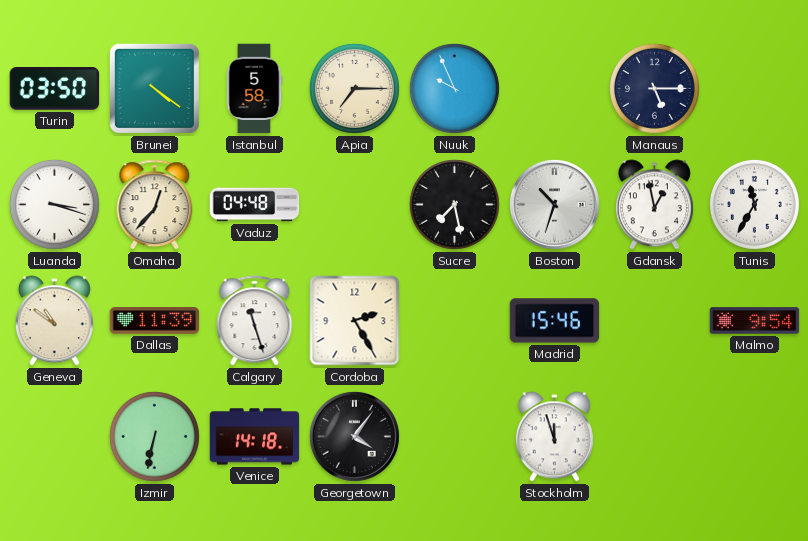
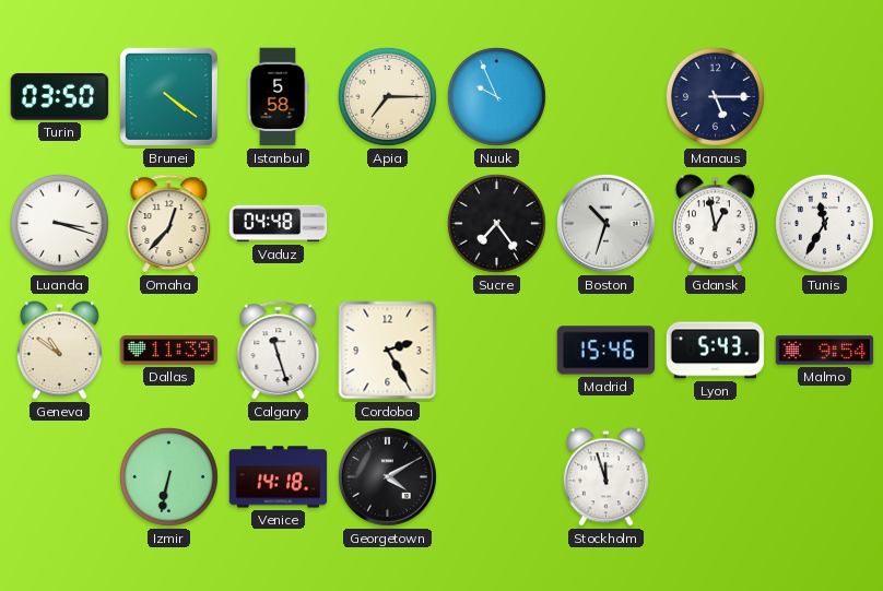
Sucre: 7:28 -> 7:24 (496, 223)
Lyon: none -> 5:43 (716, 351)
Georgetown: 4:06 -> 4:10 (387, 476)
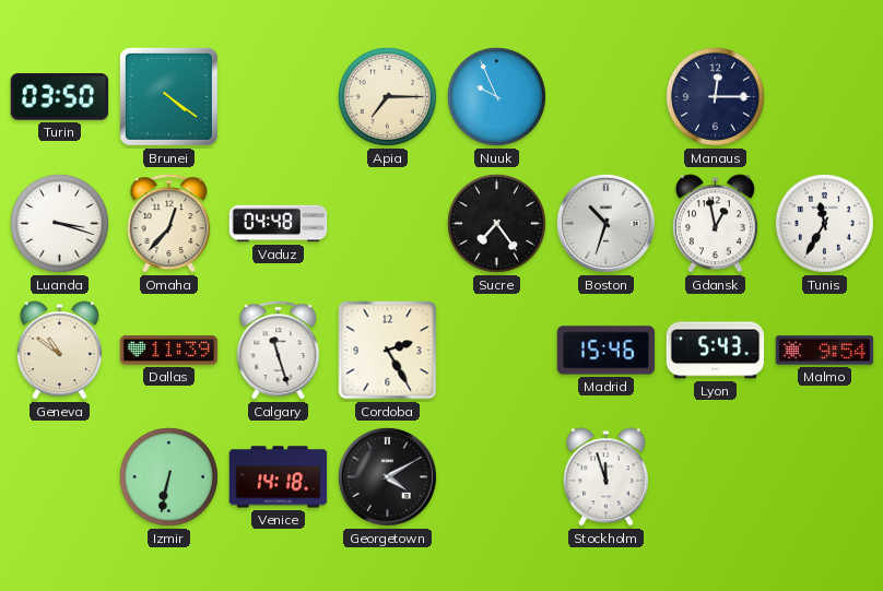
Istanbul: 5:58 -> none (278, 97)
Manaus: 5:15 -> 12:15 (715, 96)
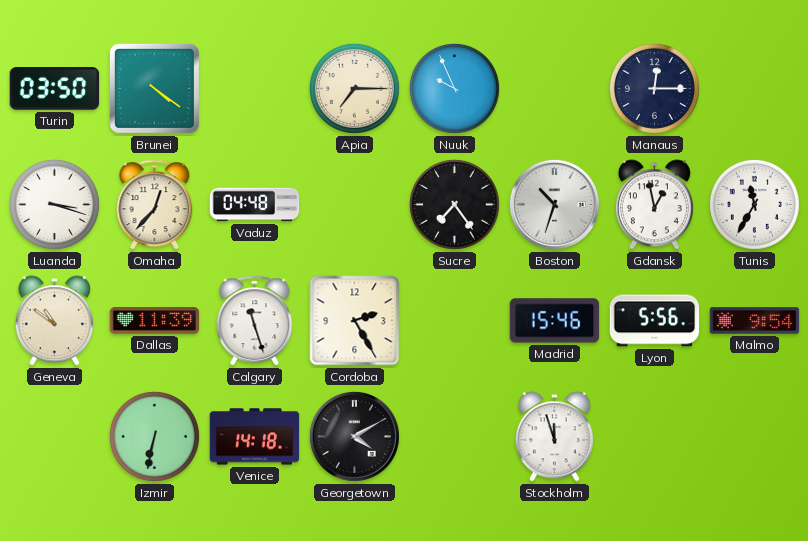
Lyon: 5:43 -> 5:56 (655, 321)
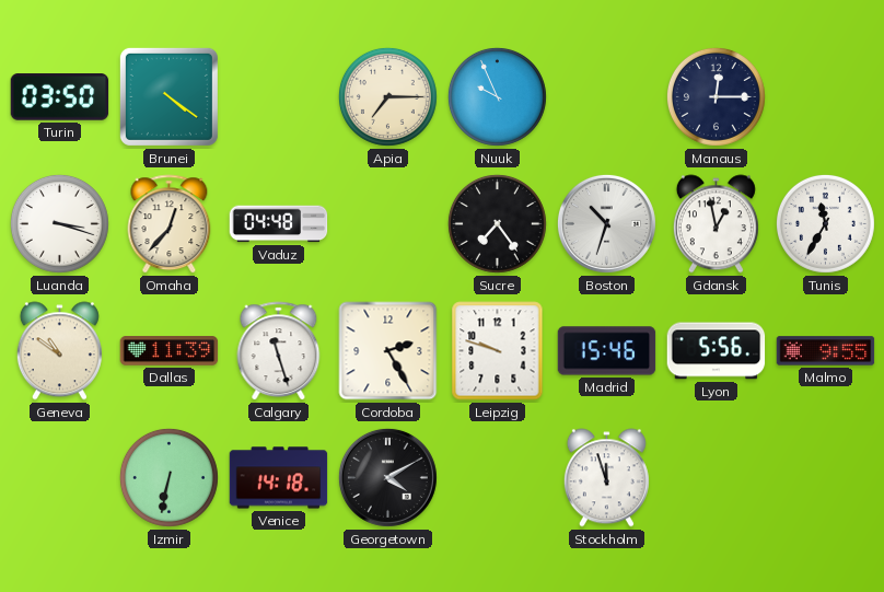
Leipzig: none -> 9:48 (498, 351)
Malmo: 9:54 -> 9:55 (826, 351)
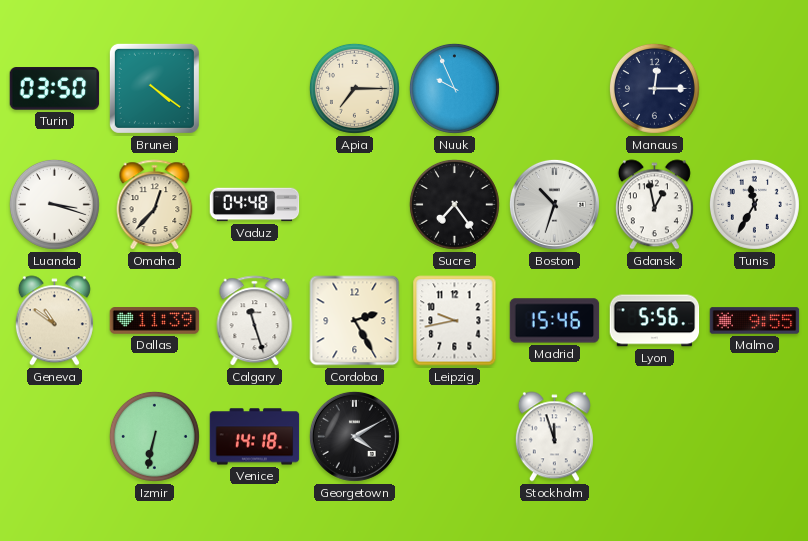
Leipzig: 9:48 -> 9:43 (455, 321)
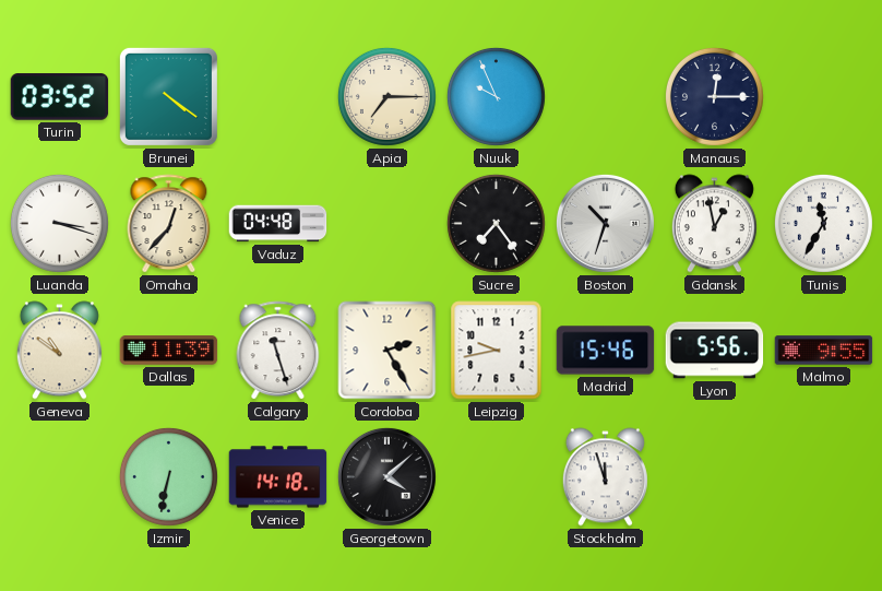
Turin: 03:50 -> 03:52 (60, 97)
Georgetown: 4:10 -> 4:08 (386, 476)
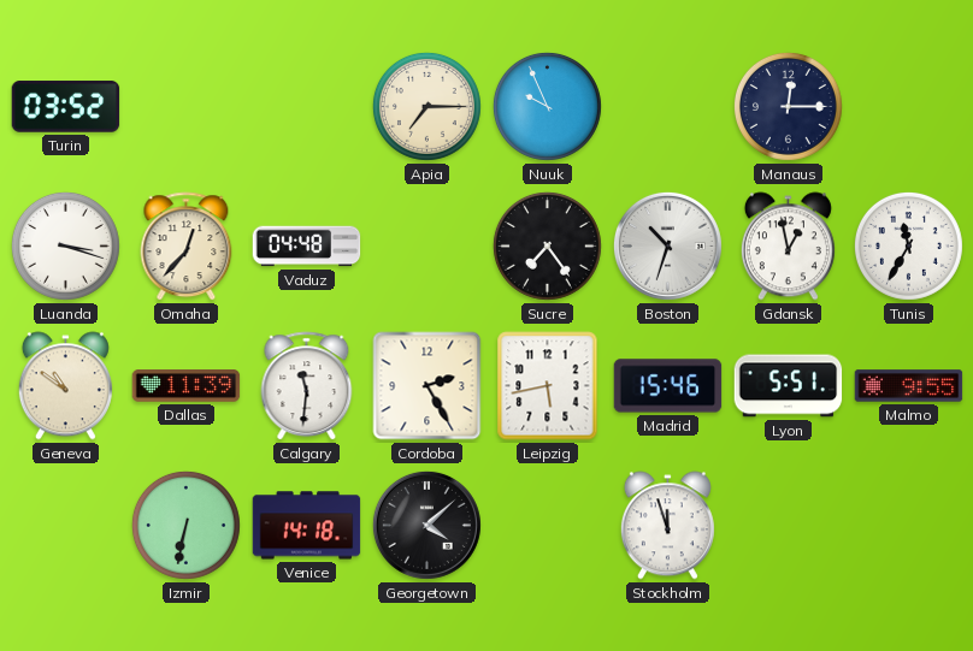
Brunei: 4:21 -> none (168, 96)
Calgary: 11:27 -> 11:31 (307, 386)
Leipzig: 9:43 -> 5:43 (548, 386)
Lyon: 5:56 -> 5:51 (789, 386)
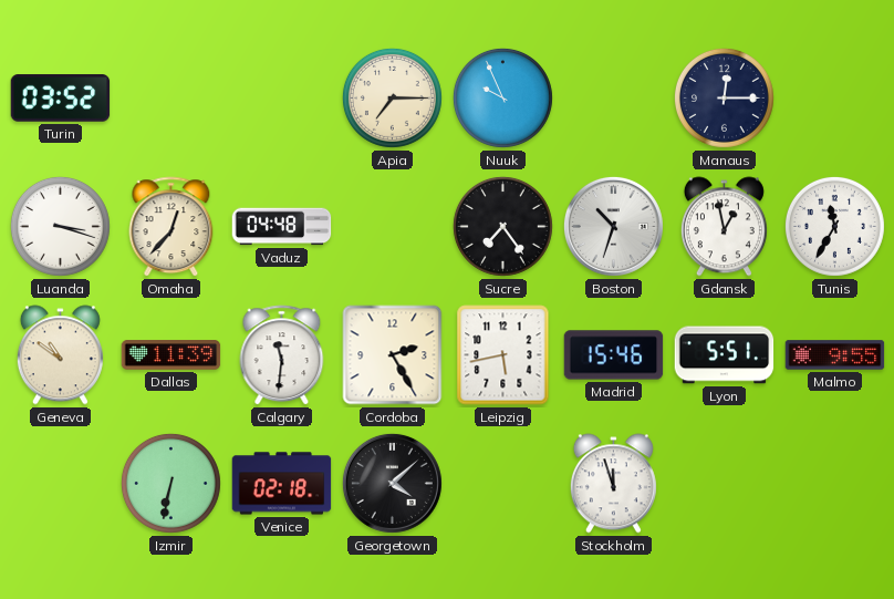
Venice: 14:18 -> 02:18 (282, 484)
